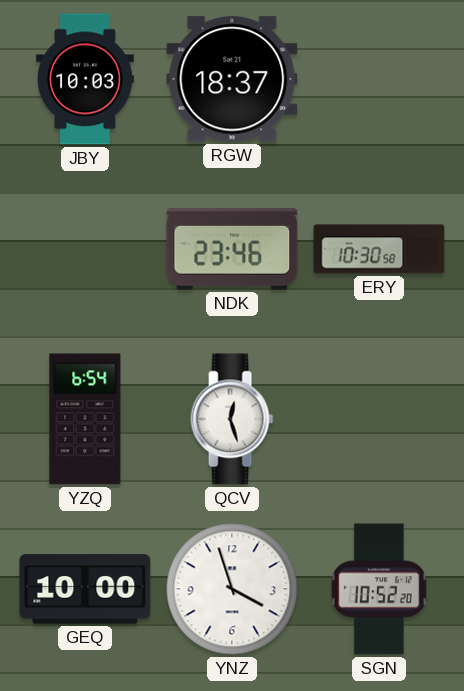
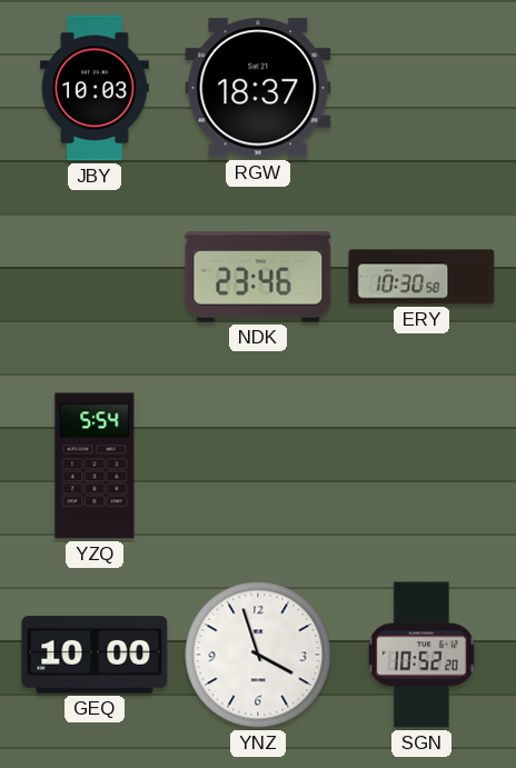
YZQ: 6:54 -> 5:54 (95, 466)
QCV: 12:27 -> none (232, 419)
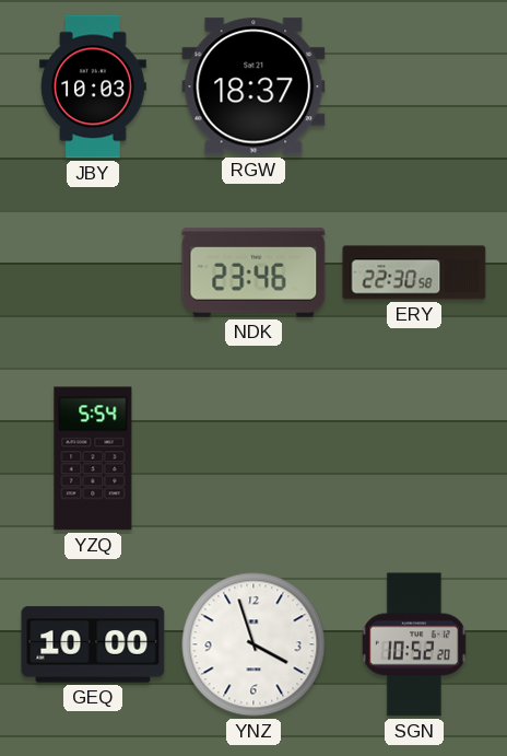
ERY: 10:30 -> 22:30 (414, 272)
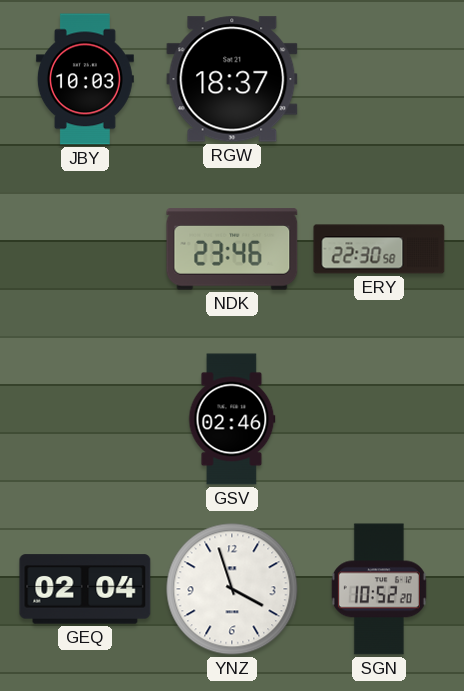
YZQ: 5:54 -> none (93, 458)
GSV: none -> 02:46 (232, 419)
GEQ: 10:00 -> 02:04 (85, 589)
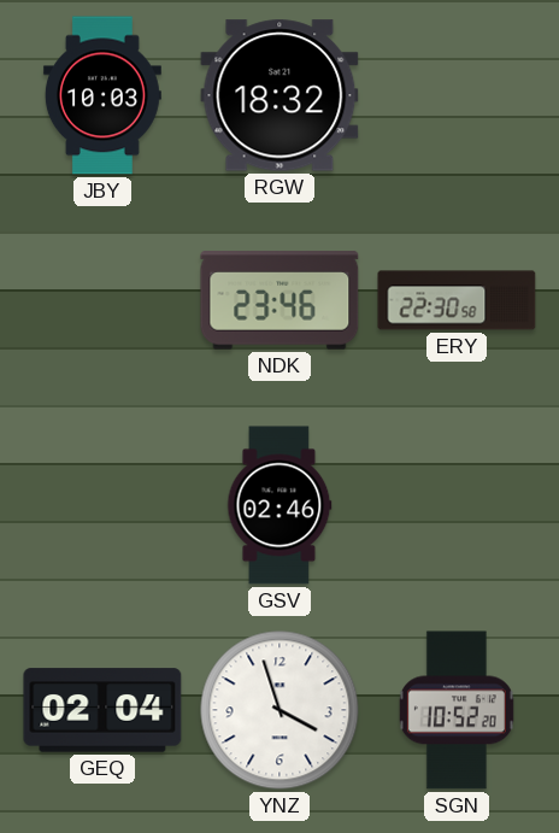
RGW: 18:37 -> 18:32 (279, 95)
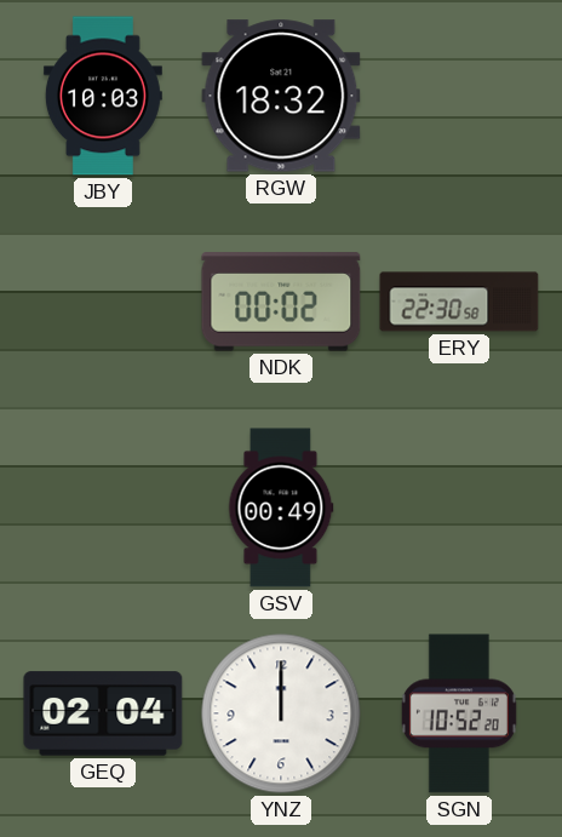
NDK: 23:46 -> 00:02 (281, 302)
GSV: 02:46 -> 00:49 (281, 508)
YNZ: 3:57 -> 12:00 (281, 713)
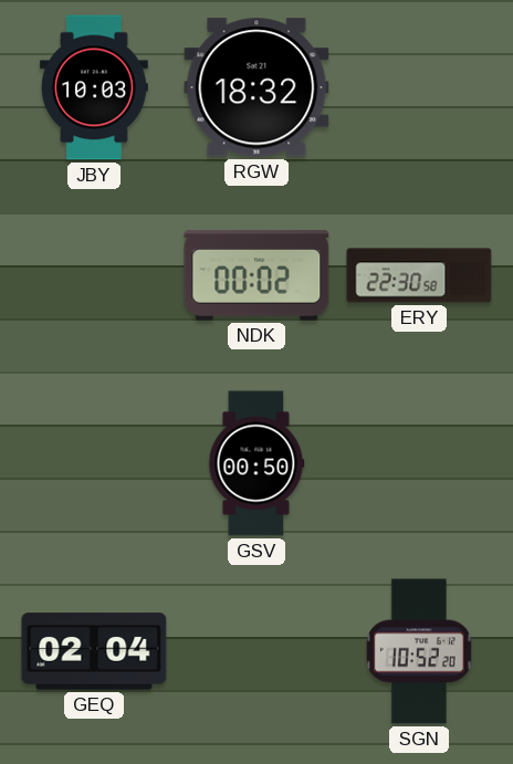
GSV: 00:49 -> 00:50 (256, 463)
YNZ: 12:00 -> none (281, 713)
